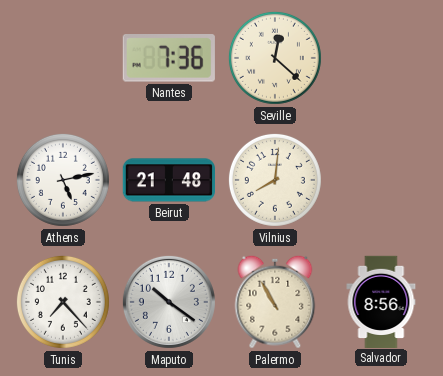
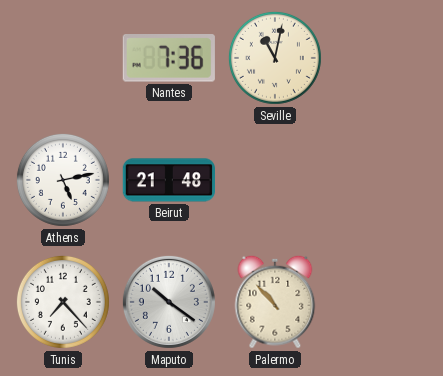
Seville: 12:22 -> 11:02 (275, 58)
Vilnius: 8:01 -> none (275, 180)
Palermo: 10:55 -> 10:53 (275, 302)
Salvador: 8:56 -> none (381, 301)
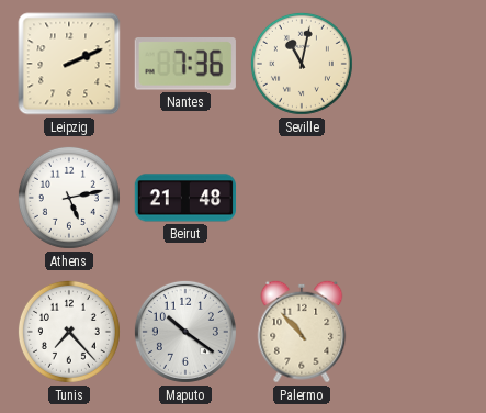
Leipzig: none -> 2:11 (69, 64)
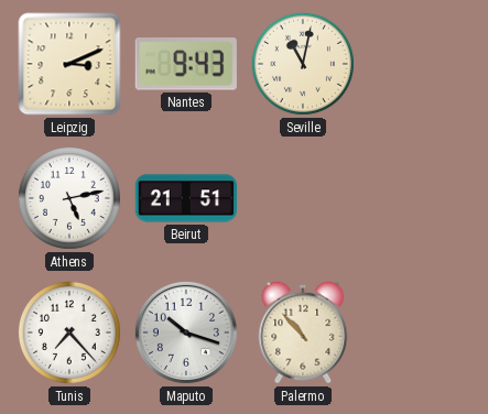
Leipzig: 2:11 -> 3:11 (69, 64)
Nantes: 7:36 -> 9:43 (186, 65)
Beirut: 21:48 -> 21:51 (185, 198)
Maputo: 10:21 -> 10:18 (186, 333)
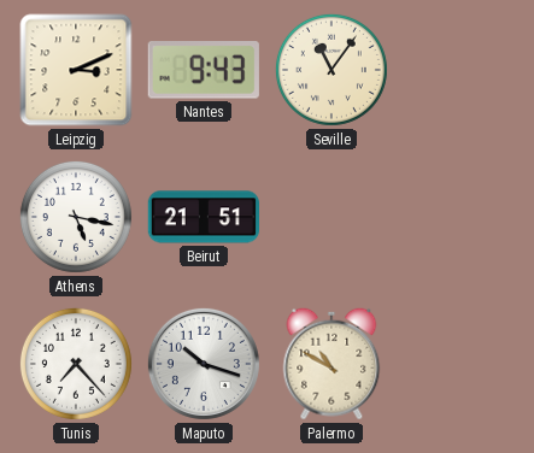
Seville: 11:02 -> 11:06 (331, 70)
Athens: 5:13 -> 5:17 (76, 217)
Palermo: 10:53 -> 10:50 (331, 364)
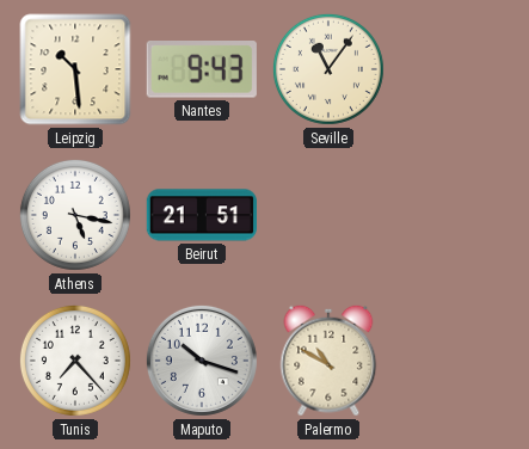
Leipzig: 3:11 -> 10:29 (75, 69)
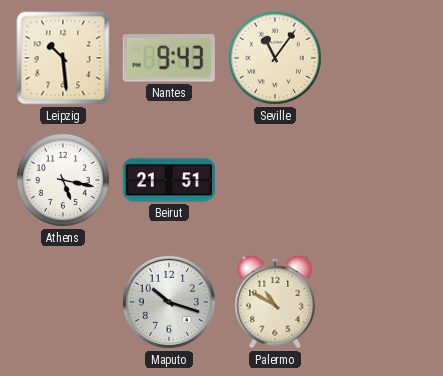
Tunis: 7:23 -> none (75, 361)
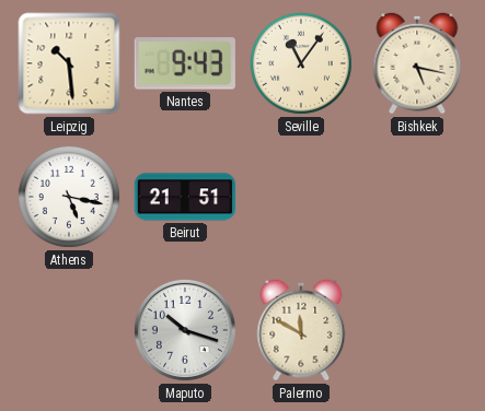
Bishkek: none -> 5:17 (417, 63)
Palermo: 10:50 -> 11:50 (301, 330)
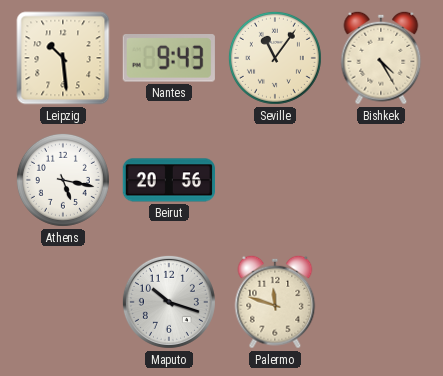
Bishkek: 5:17 -> 4:25 (381, 58)
Beirut: 21:51 -> 20:56 (168, 180)
Palermo: 11:50 -> 11:48 (275, 302)
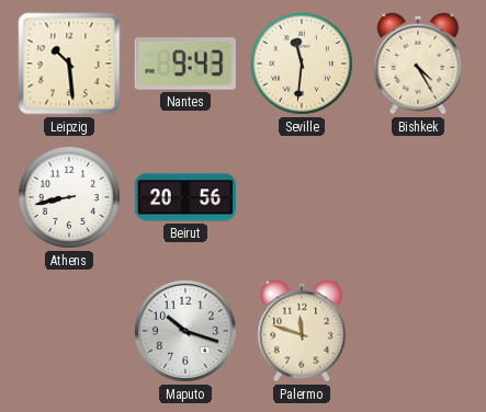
Seville: 11:06 -> 11:31 (302, 64)
Athens: 5:17 -> 8:43 (69, 197)
